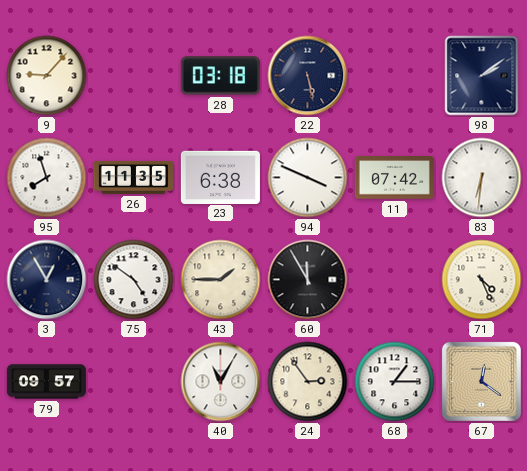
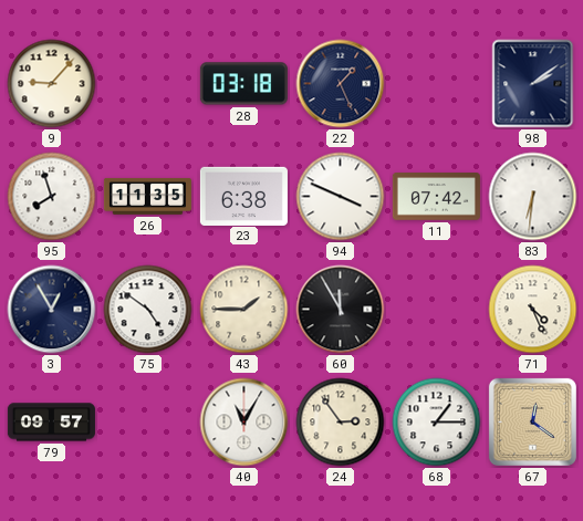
22: 5:28 -> 1:26 (341, 84)
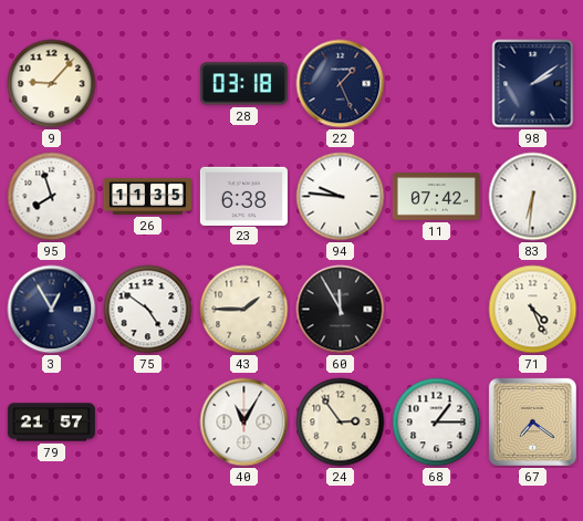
94: 3:49 -> 9:46 (341, 197)
79: 09:57 -> 21:57 (51, 423)
67: 12:21 -> 7:21 (532, 421)
